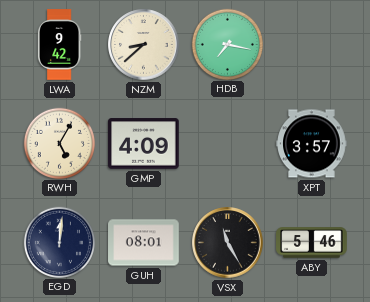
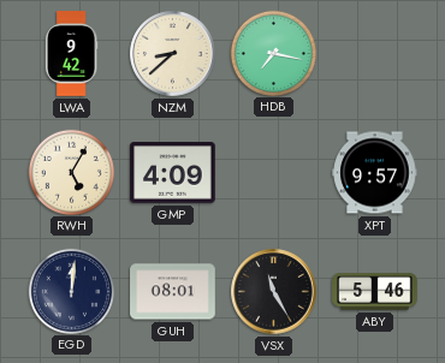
XPT: 3:57 -> 9:57 (375, 173)
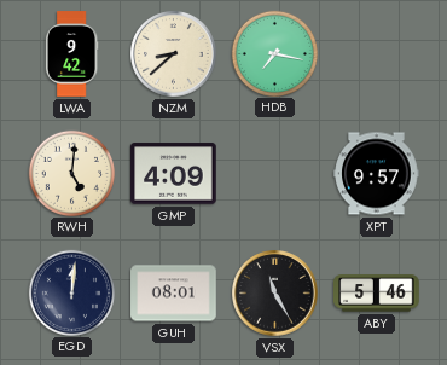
RWH: 5:05 -> 5:01 (71, 173)
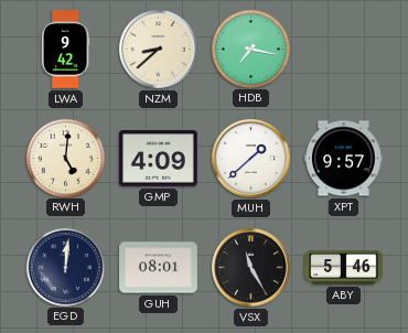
MUH: none -> 1:38 (251, 159)
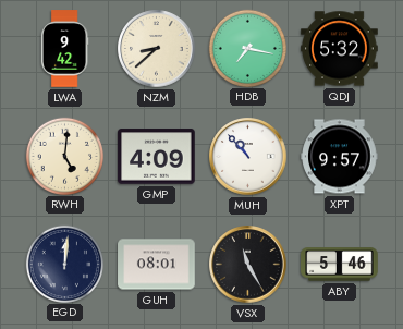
QDJ: none -> 5:32 (340, 49)
MUH: 1:38 -> 10:53 (248, 157)
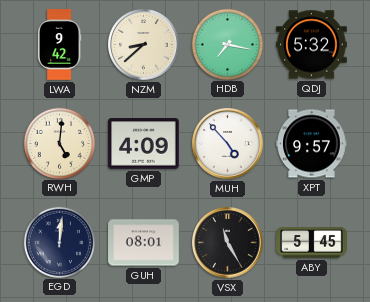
MUH: 10:53 -> 4:53 (228, 144)
ABY: 5:46 -> 5:45 (312, 243)
